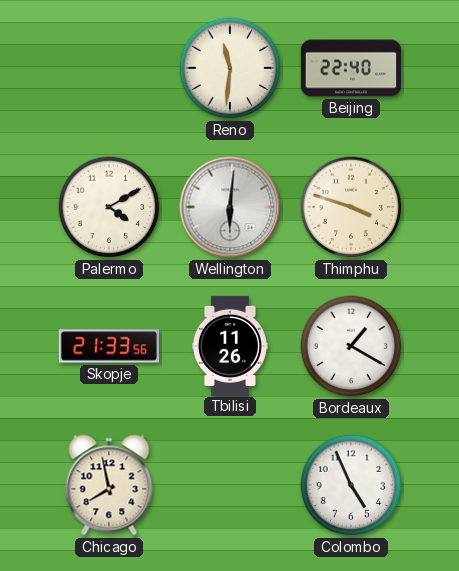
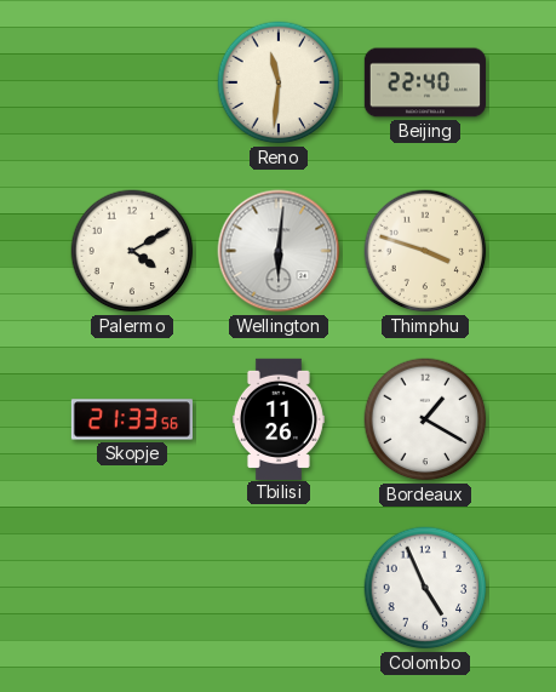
Chicago: 7:58 -> none (109, 485)
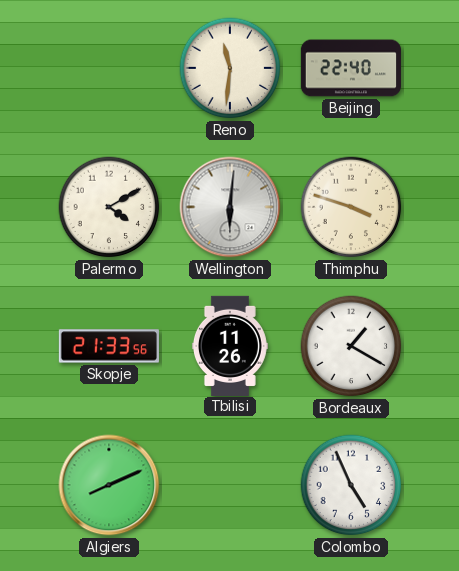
Algiers: none -> 8:11 (109, 485)
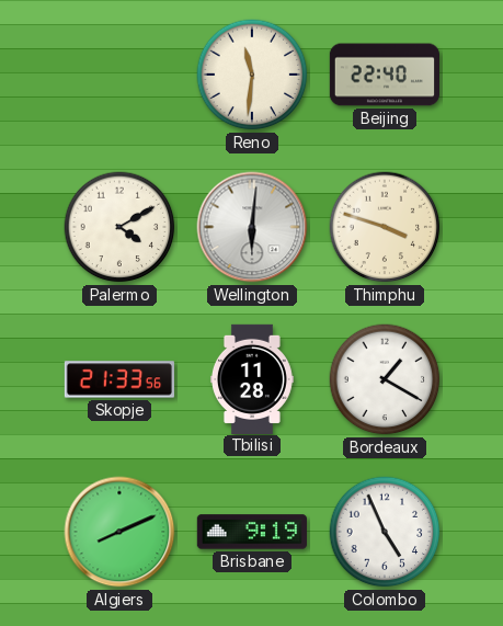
Tbilisi: 11:26 -> 11:28 (252, 378)
Brisbane: none -> 9:19 (252, 532)
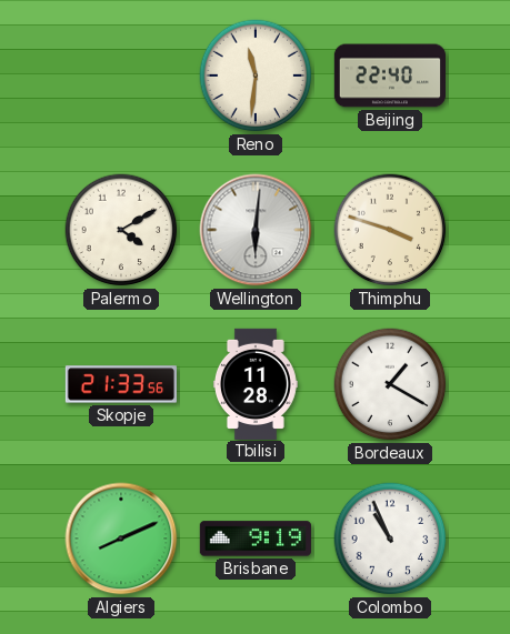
Colombo: 4:56 -> 10:56 (390, 539)
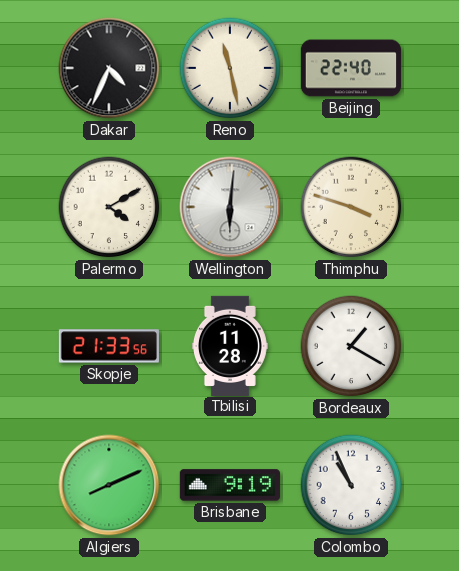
Dakar: none -> 4:34 (109, 68)
Reno: 11:31 -> 11:28 (230, 68)
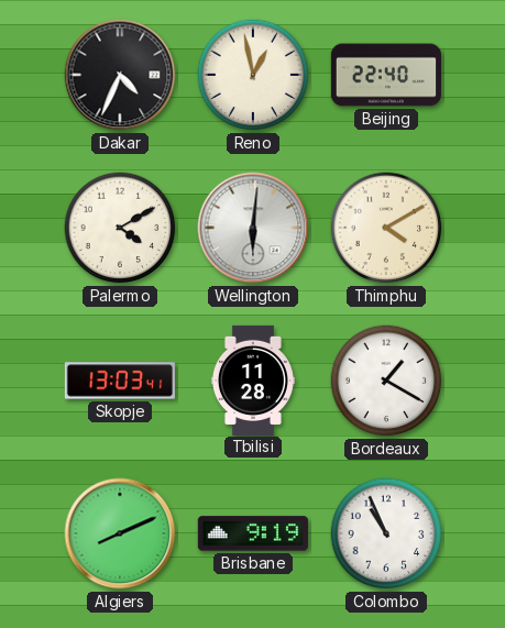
Reno: 11:28 -> 12:58 (253, 75)
Thimphu: 3:48 -> 4:10 (386, 228)
Skopje: 21:33 -> 13:03 (119, 381)
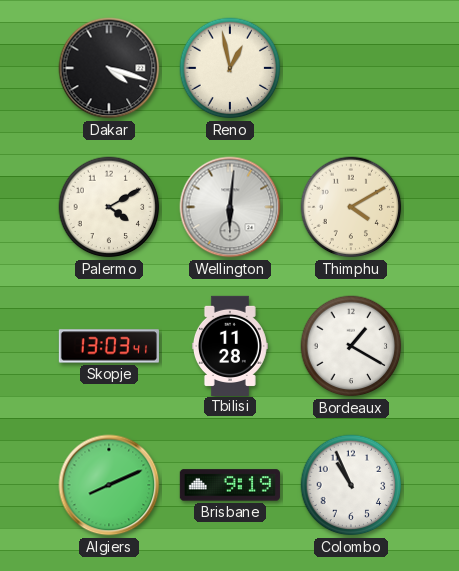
Dakar: 4:34 -> 4:18 (109, 68)
Beijing: 22:40 -> none (385, 75)
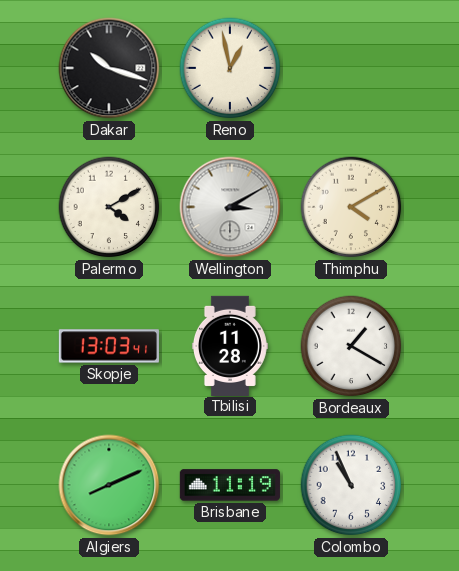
Dakar: 4:18 -> 10:18 (109, 68)
Wellington: 6:01 -> 3:10 (230, 207)
Brisbane: 9:19 -> 11:19 (230, 485)
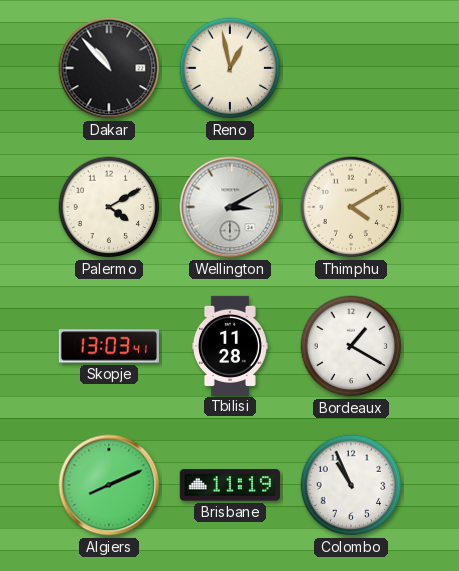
Dakar: 10:18 -> 10:53 (109, 68)
